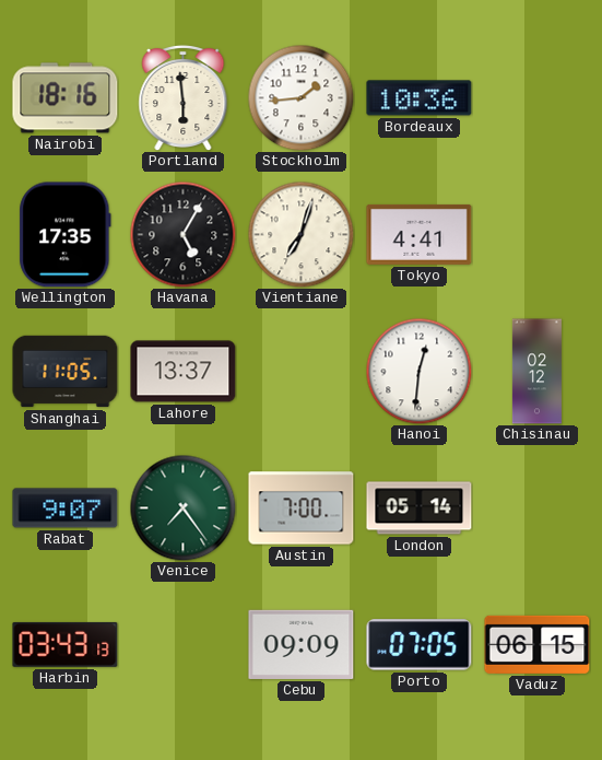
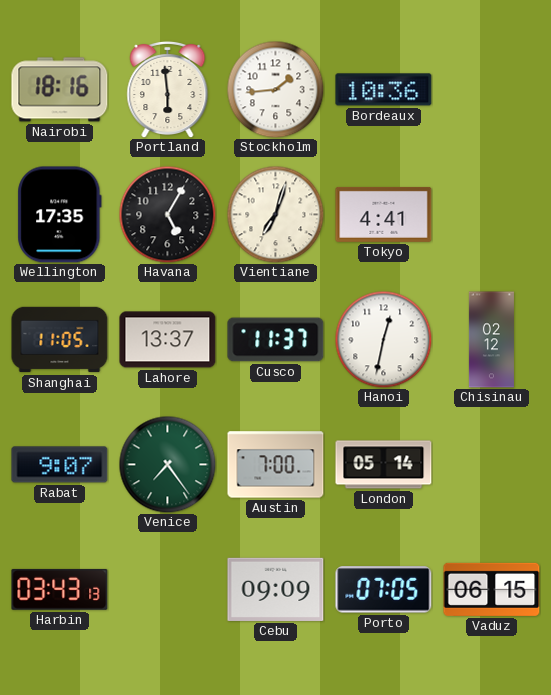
Cusco: none -> 11:37 (276, 340)
Hanoi: 12:31 -> 12:32 (383, 339)
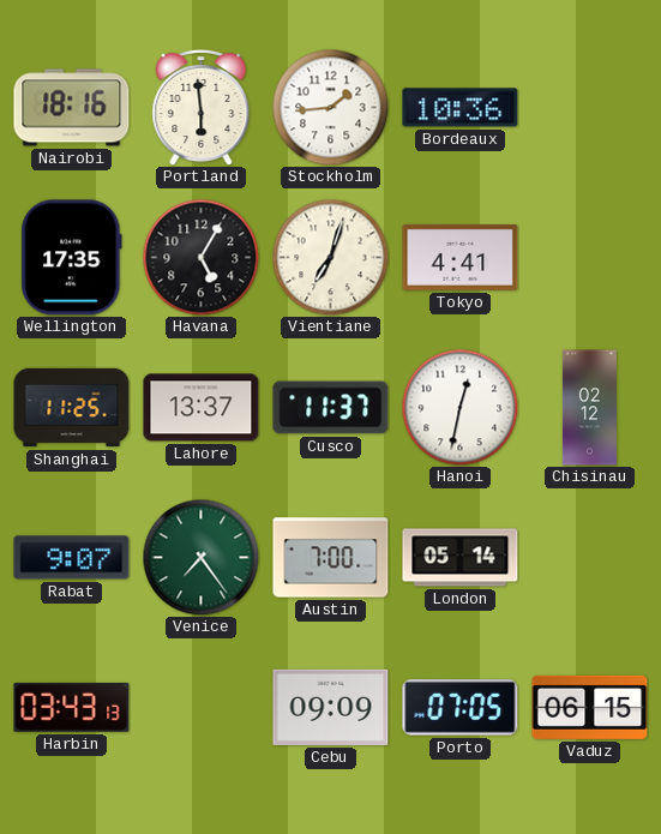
Shanghai: 11:05 -> 11:25 (72, 408)
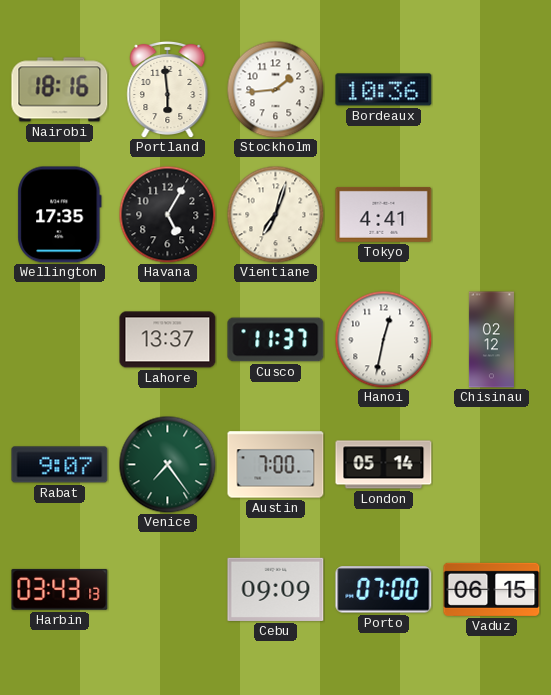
Shanghai: 11:25 -> none (72, 408)
Porto: 07:05 -> 07:00 (384, 590)
